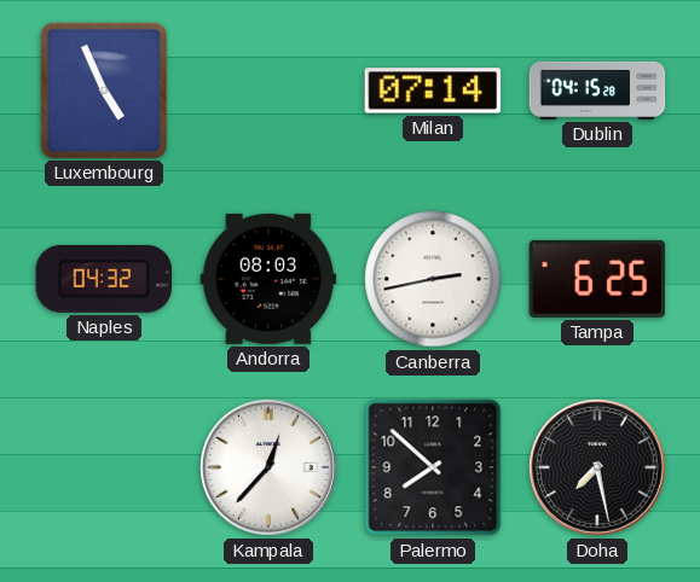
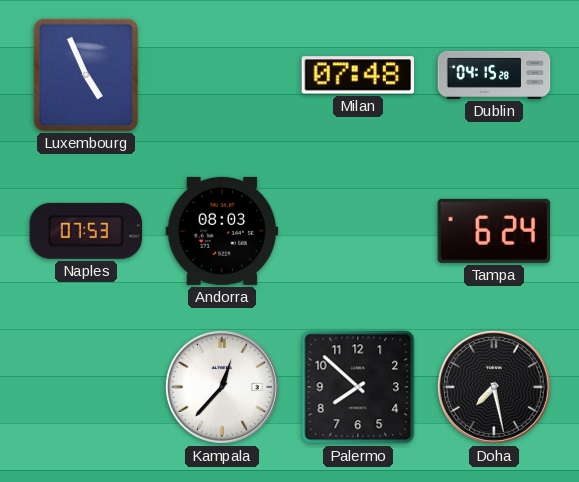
Milan: 07:14 -> 07:48 (358, 75)
Naples: 04:32 -> 07:53 (86, 231)
Canberra: 2:43 -> none (433, 279)
Tampa: 6:25 -> 6:24 (494, 231)
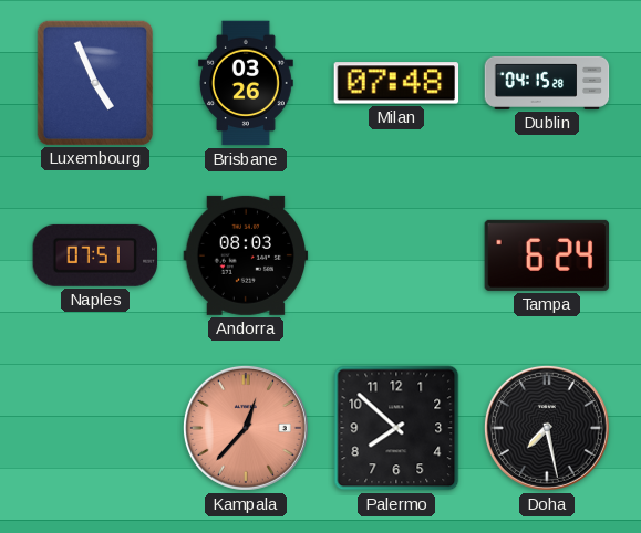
Brisbane: none -> 03:26 (247, 83)
Naples: 07:53 -> 07:51 (95, 255)
Kampala dial: white -> salmon (246, 428)
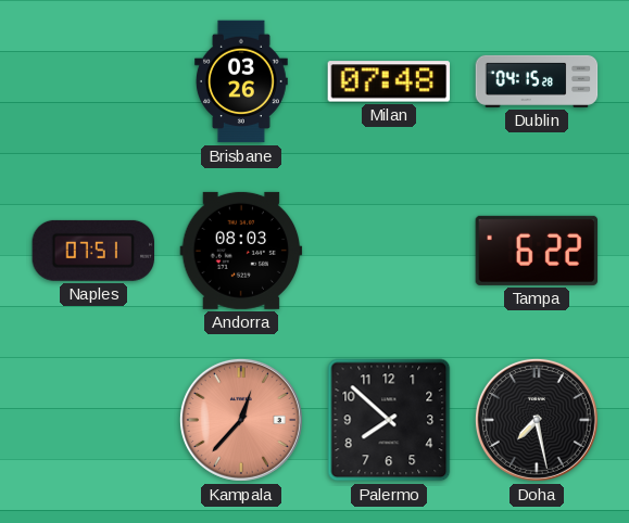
Luxembourg: 4:56 -> none (94, 82)
Tampa: 6:24 -> 6:22 (537, 251)
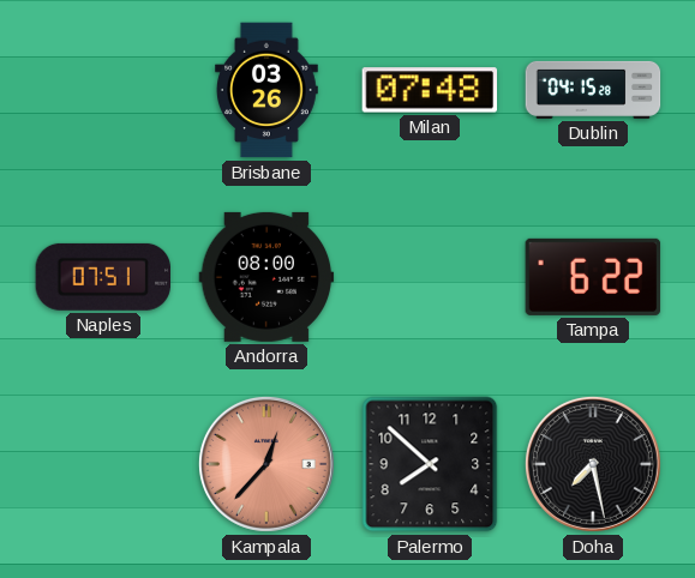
Andorra: 08:03 -> 08:00 (266, 277)
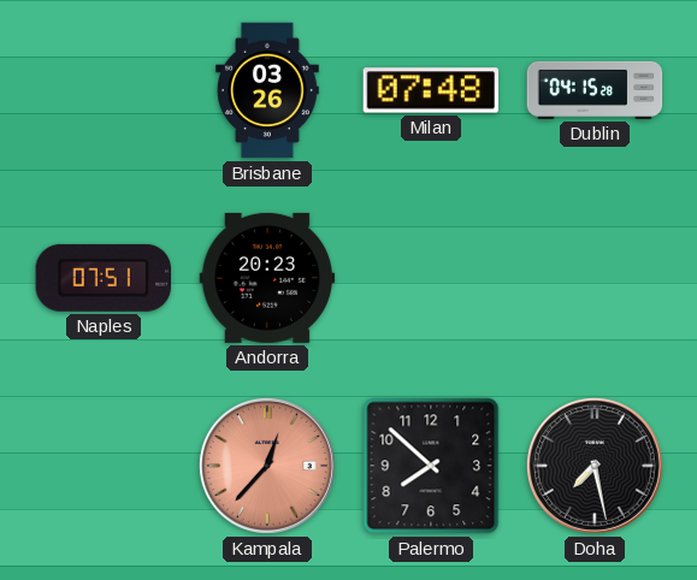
Andorra: 08:00 -> 20:23 (267, 278)
Tampa: 6:22 -> none (593, 277)
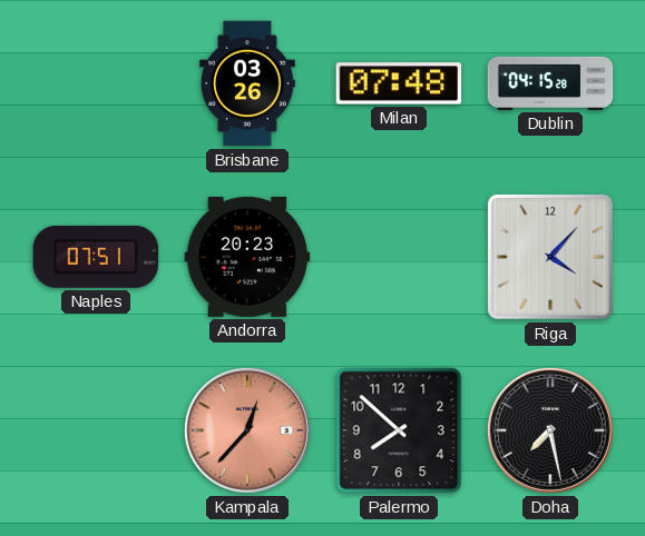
Riga: none -> 4:07 (550, 257)
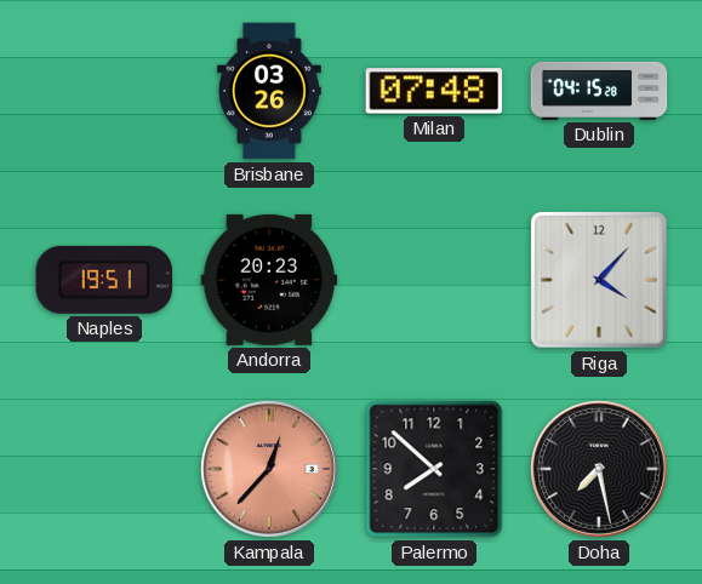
Naples: 07:51 -> 19:51 (104, 280)
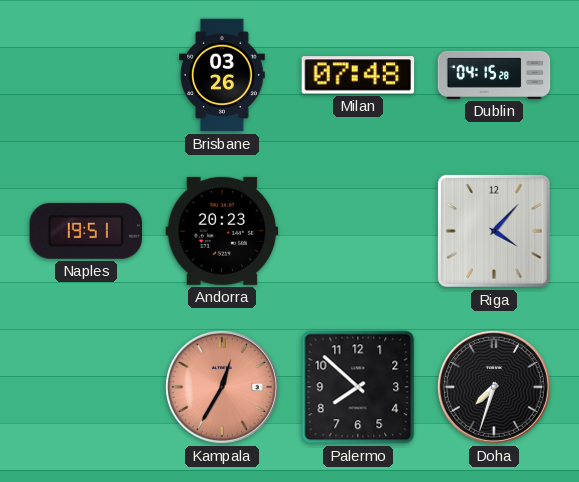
Kampala: 12:37 -> 12:35 (222, 387)
Doha: 7:28 -> 7:33 (494, 387)
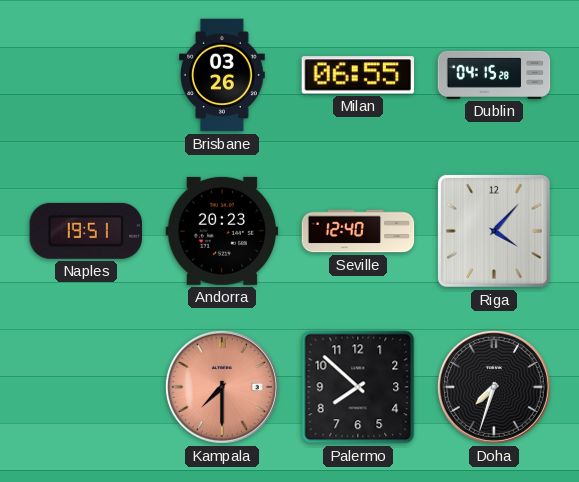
Milan: 07:48 -> 06:55 (358, 75)
Seville: none -> 12:40 (358, 231)
Kampala: 12:35 -> 7:30 (222, 387)
